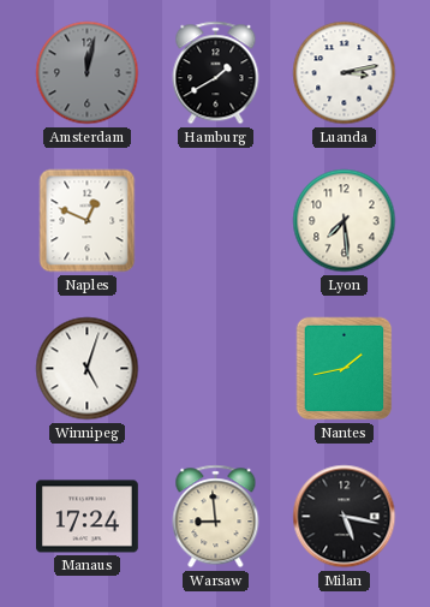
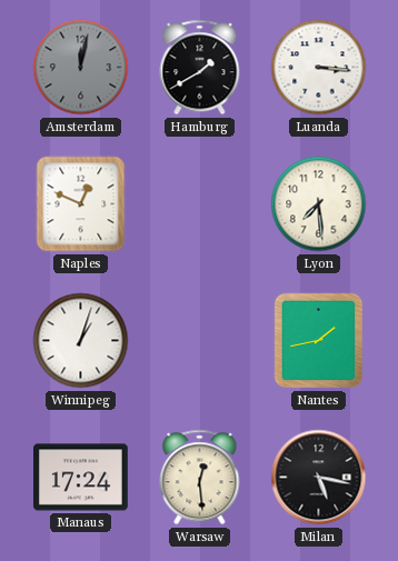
Luanda: 3:13 -> 3:16 (319, 68)
Winnipeg: 5:03 -> 1:03 (81, 341)
Warsaw: 8:59 -> 12:29 (200, 478)
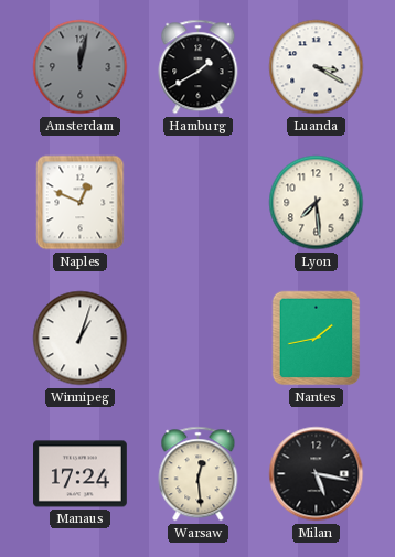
Luanda: 3:16 -> 3:20 (317, 67)
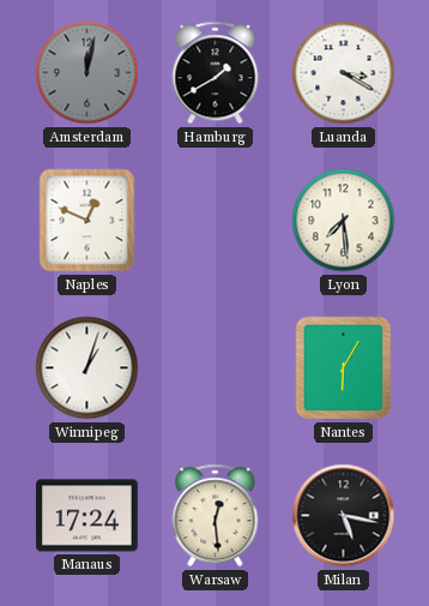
Nantes: 1:43 -> 6:05 (344, 368)
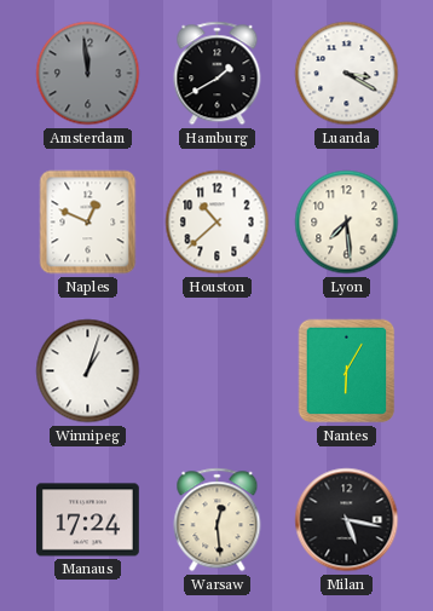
Amsterdam: 12:02 -> 11:59 (88, 74)
Houston: none -> 10:38 (218, 223)
